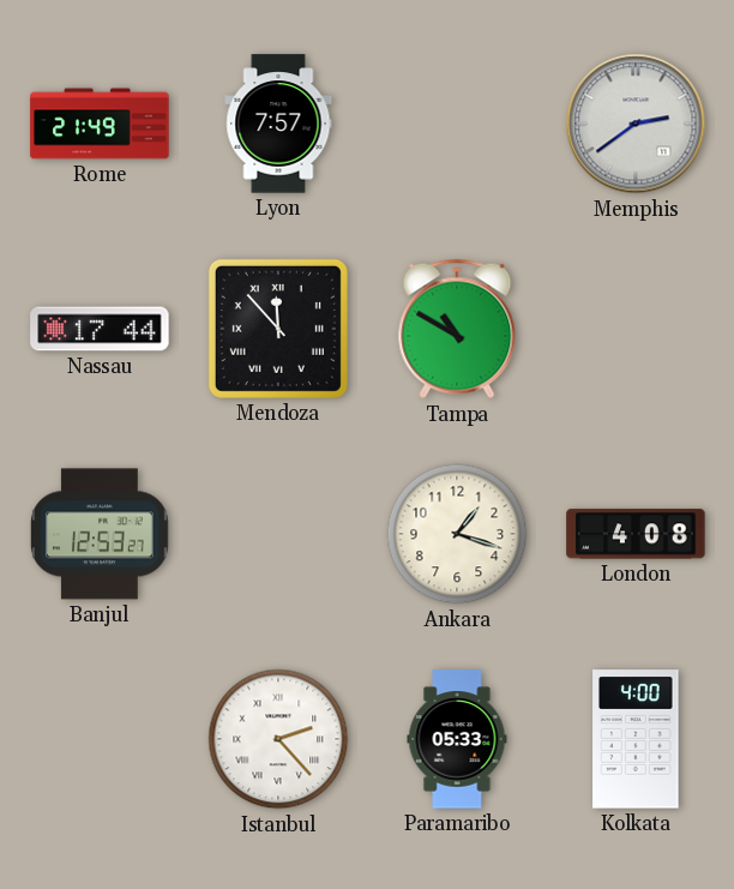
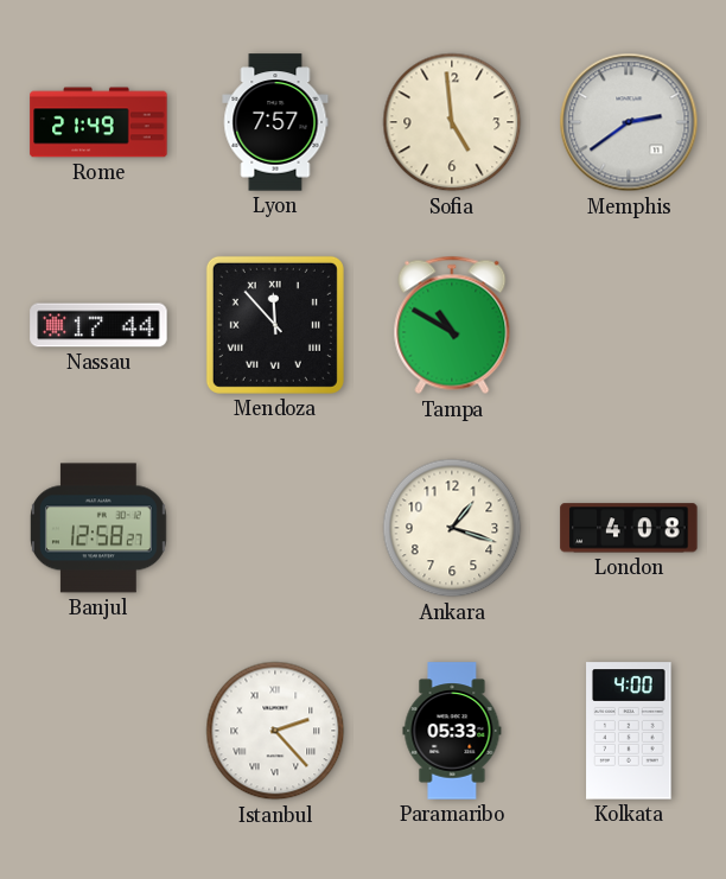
Sofia: none -> 4:59 (452, 122)
Banjul: 12:53 -> 12:58 (100, 528)
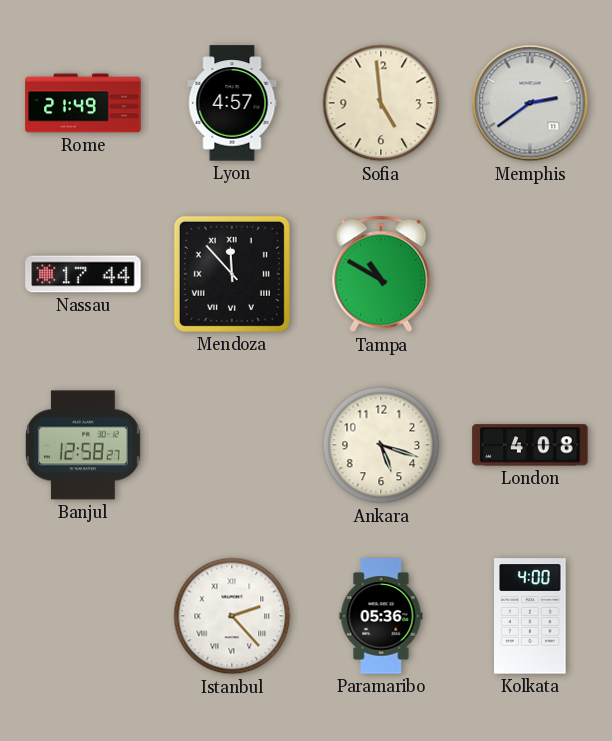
Lyon: 7:57 -> 4:57 (232, 103)
Ankara: 1:18 -> 5:18 (381, 445)
Paramaribo: 05:33 -> 05:36 (381, 616)
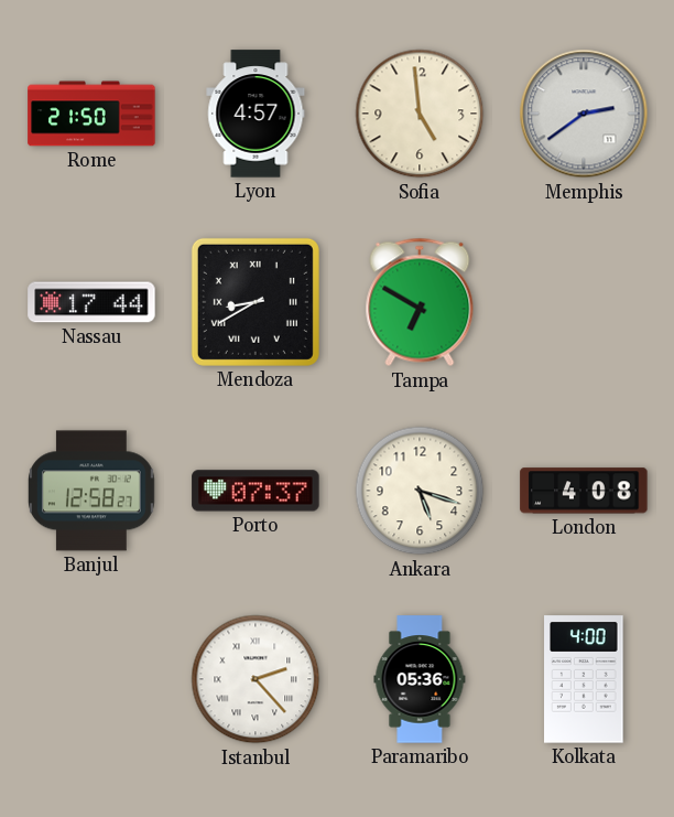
Rome: 21:49 -> 21:50 (91, 114)
Mendoza: 11:53 -> 8:40 (256, 302)
Tampa: 10:50 -> 6:50 (420, 302)
Porto: none -> 07:37 (256, 491)
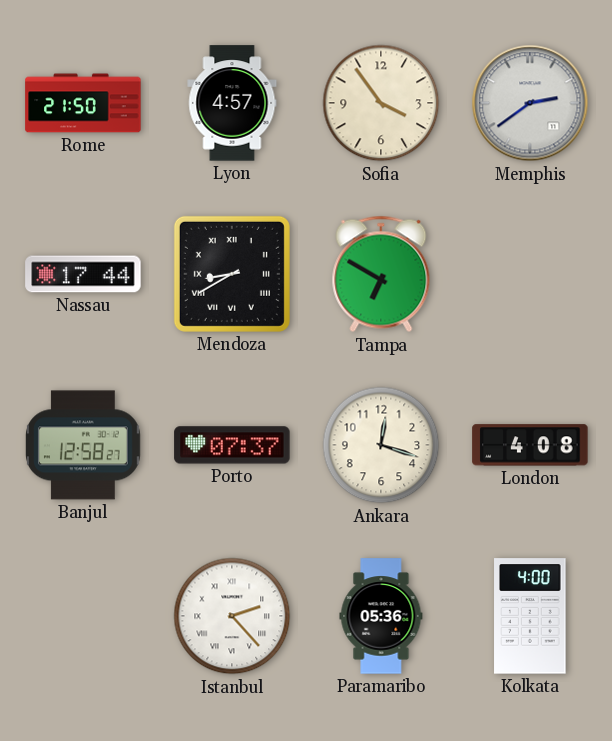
Sofia: 4:59 -> 3:54 (381, 103)
Ankara: 5:18 -> 12:18 (381, 445)
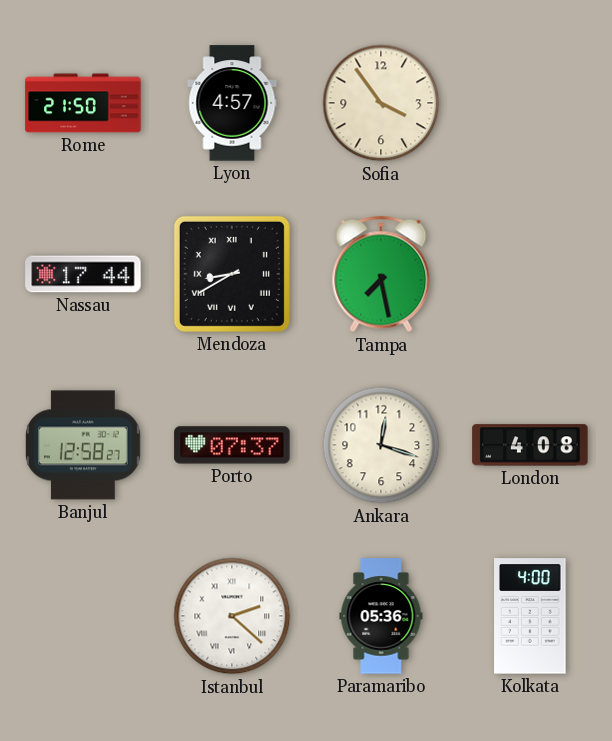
Memphis: 2:39 -> none (530, 103)
Tampa: 6:50 -> 7:28 (381, 274)
Istanbul: 2:23 -> 2:22 (232, 616)
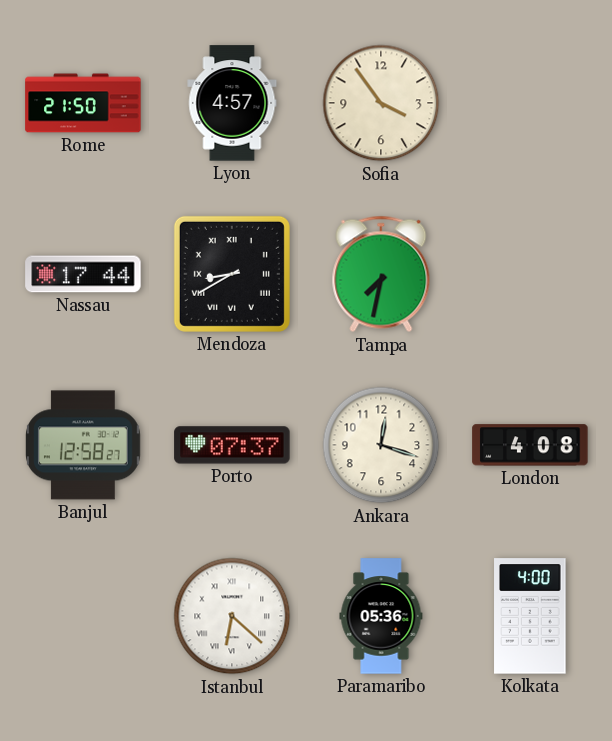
Tampa: 7:28 -> 7:32 (381, 274)
Istanbul: 2:22 -> 6:22 (232, 616)
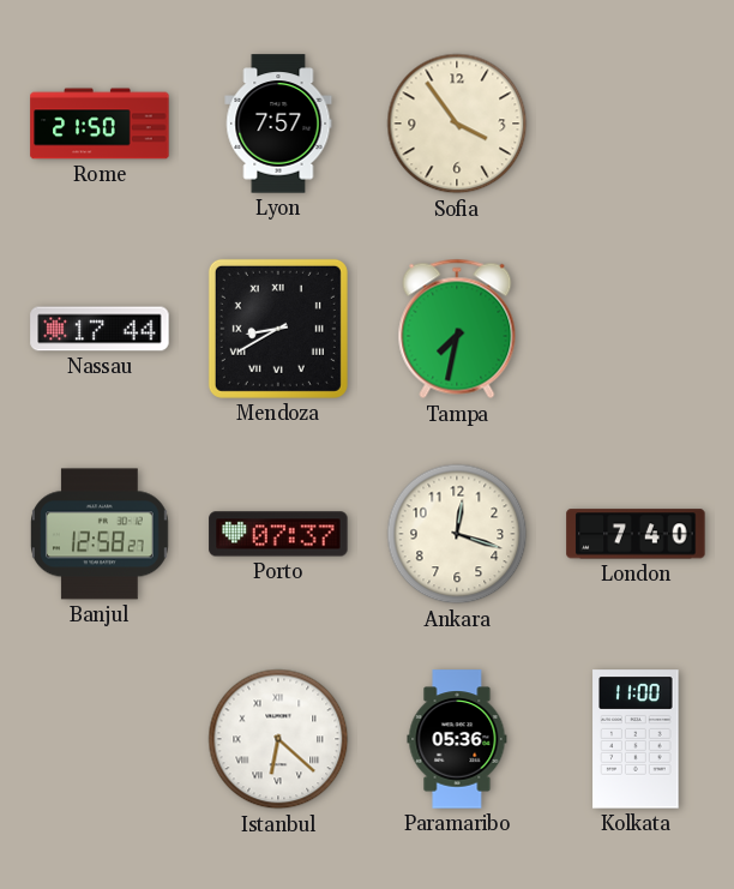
Lyon: 4:57 -> 7:57 (278, 124)
London: 4:08 -> 7:40 (636, 534)
Kolkata: 4:00 -> 11:00 (636, 739)
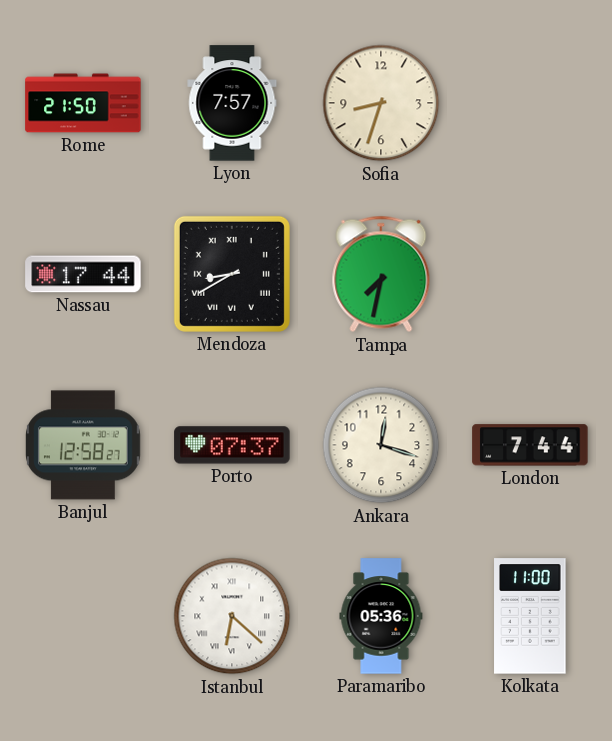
Sofia: 3:54 -> 8:33 (381, 103)
London: 7:40 -> 7:44 (530, 445)
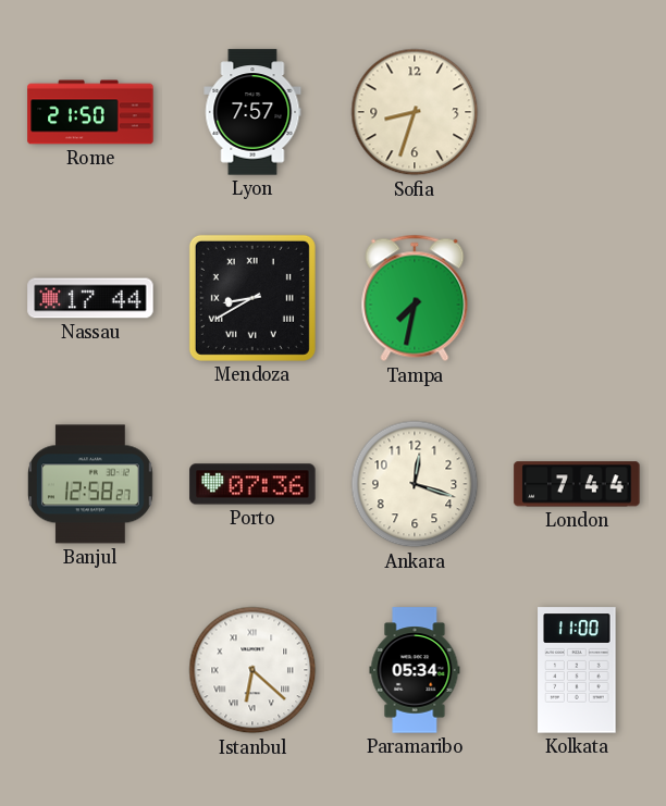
Porto: 07:37 -> 07:36 (252, 484)
Paramaribo: 05:36 -> 05:34 (415, 670)
